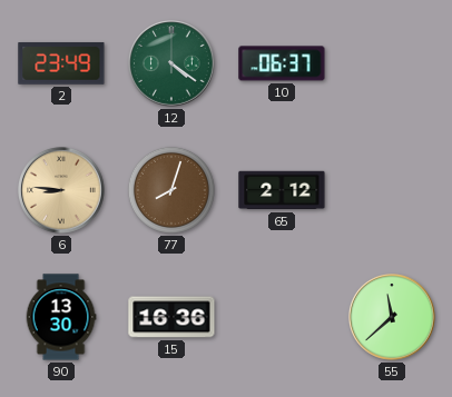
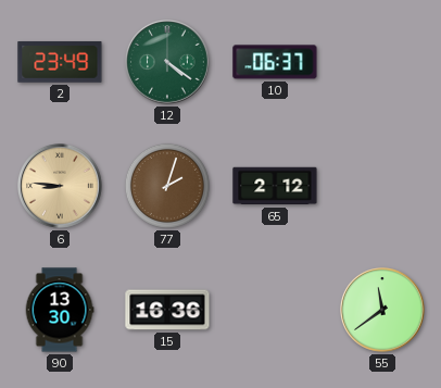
77: 8:03 -> 2:03 (167, 186)
55: 11:38 -> 11:39 (383, 311)
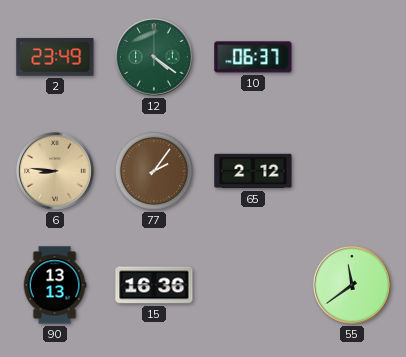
77: 2:03 -> 2:06 (154, 171)
90: 13:30 -> 13:13 (55, 285)
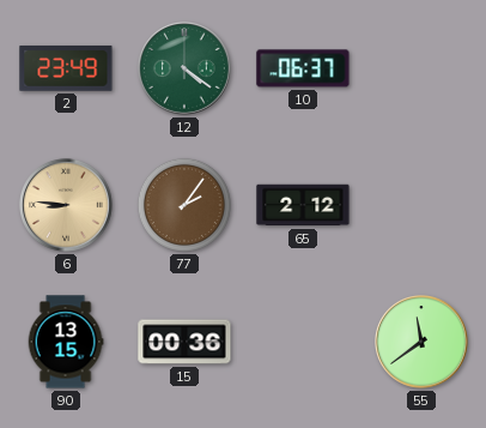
90: 13:13 -> 13:15 (66, 342)
15: 16:36 -> 00:36 (184, 342)
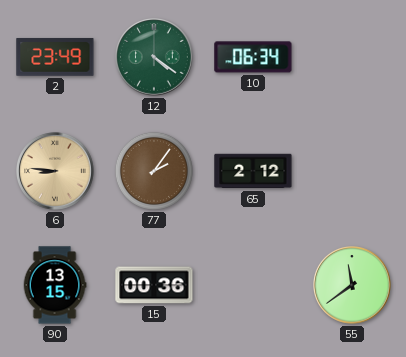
10: 06:37 -> 06:34 (253, 57)
